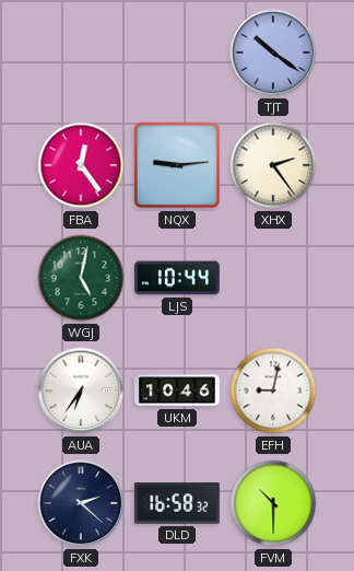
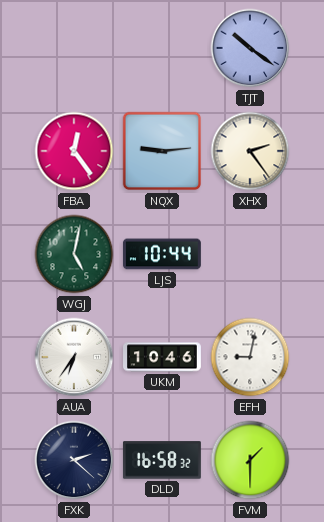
FVM: 10:30 -> 1:30 (250, 460)
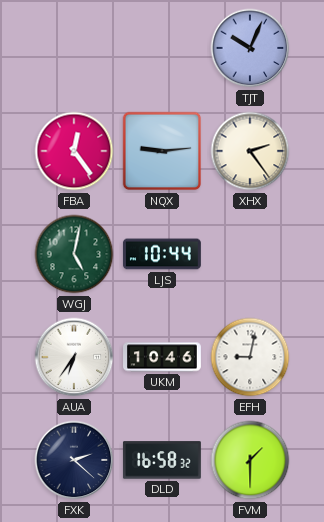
TJT: 10:21 -> 10:04 (250, 48)
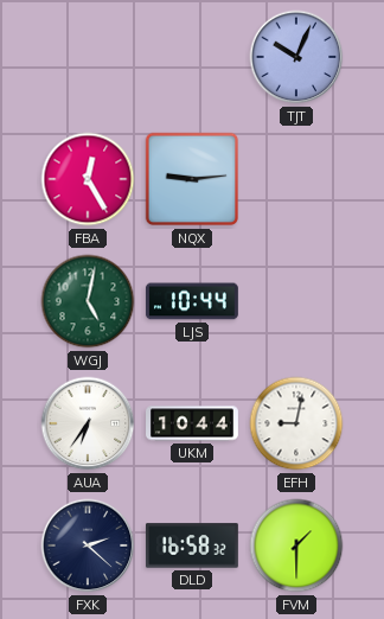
FBA: 12:24 -> 12:25 (88, 179)
XHX: 2:24 -> none (250, 151)
UKM: 10:46 -> 10:44 (193, 423)
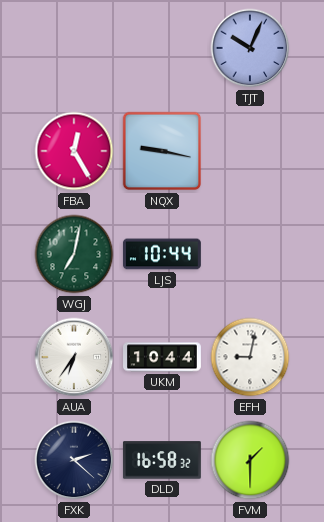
NQX: 9:14 -> 9:17 (162, 151)
WGJ: 5:02 -> 7:02 (74, 254)
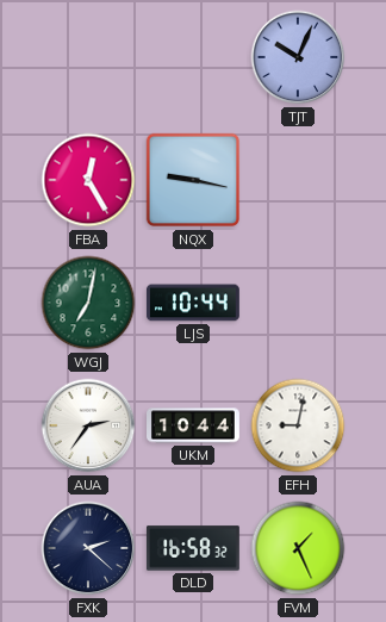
AUA: 6:36 -> 2:36 (88, 425)
FVM: 1:30 -> 1:26 (298, 548)
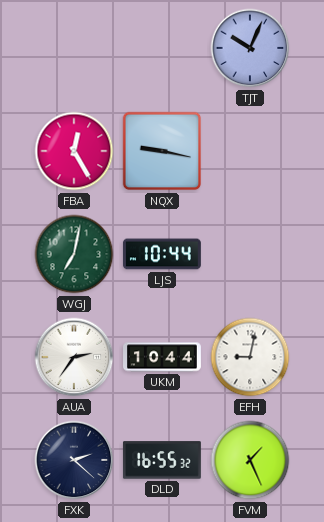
DLD: 16:58 -> 16:55 (162, 460)
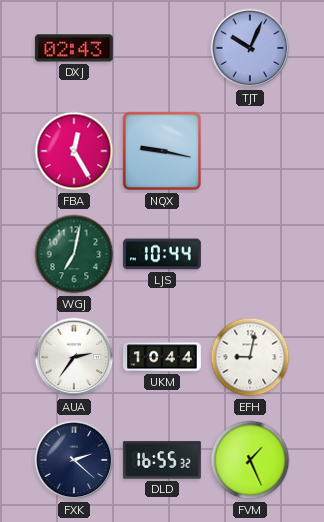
DXJ: none -> 02:43 (74, 48)
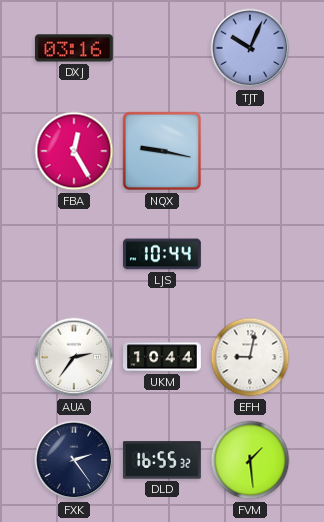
DXJ: 02:43 -> 03:16 (74, 48)
WGJ: 7:02 -> none (74, 254)
FXK: 2:22 -> 2:24 (74, 460)
FVM: 1:26 -> 1:29 (250, 460)
